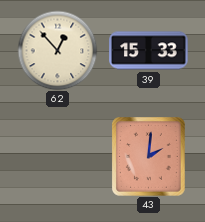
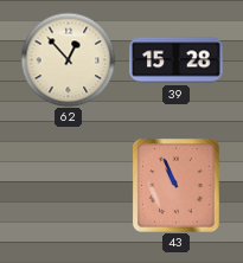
39: 15:33 -> 15:28 (177, 60)
43: 2:01 -> 10:56 (177, 186)
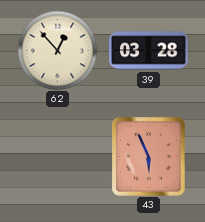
39: 15:28 -> 03:28 (149, 51)
43: 10:56 -> 5:56 (149, 157)
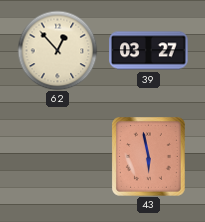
39: 03:28 -> 03:27 (149, 51)
43: 5:56 -> 5:58 (149, 157)
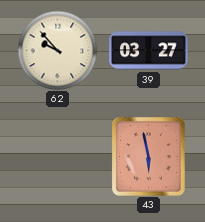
62: 12:53 -> 9:53 (57, 50)
